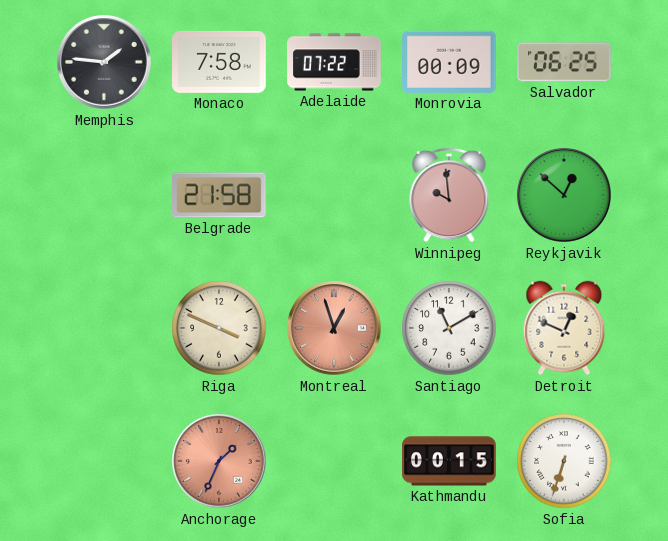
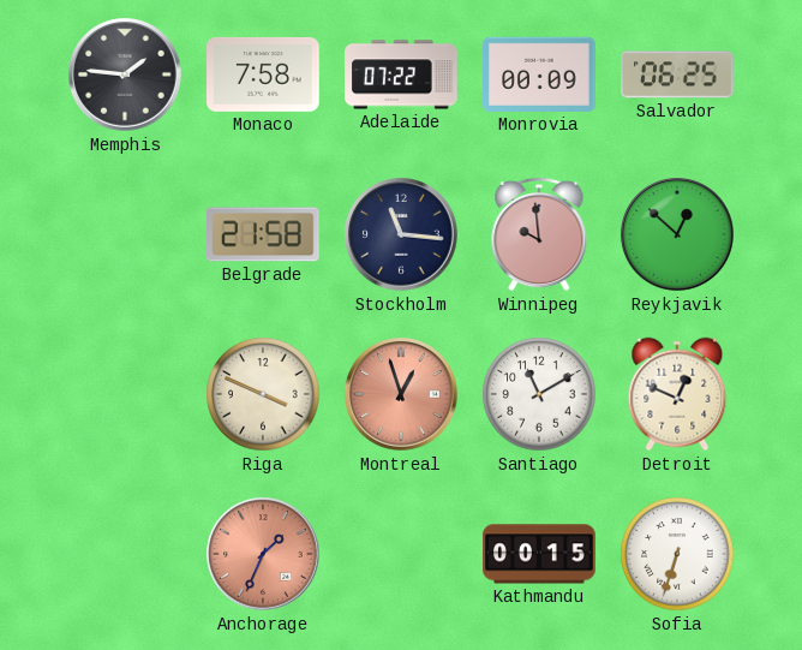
Stockholm: none -> 11:16 (401, 234)
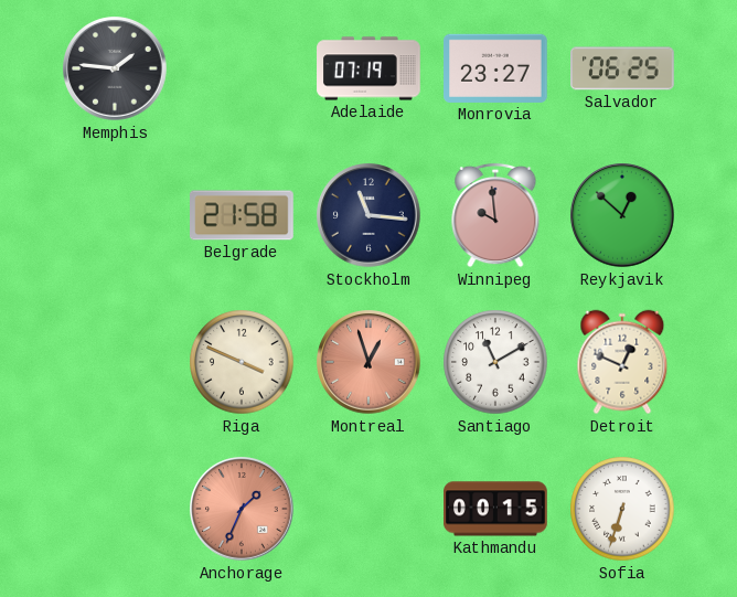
Monaco: 7:58 -> none (264, 74)
Adelaide: 07:22 -> 07:19 (368, 68)
Monrovia: 00:09 -> 23:27 (496, 68)
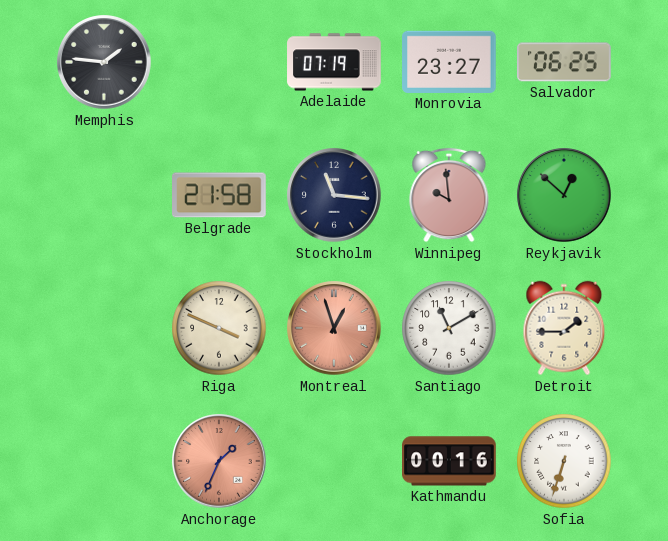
Detroit: 12:49 -> 1:45 (564, 328)
Kathmandu: 00:15 -> 00:16 (450, 461)
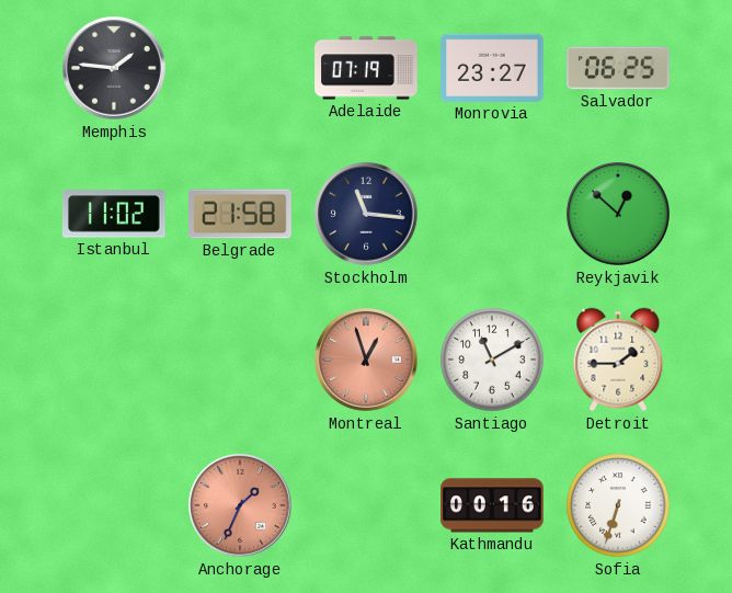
Istanbul: none -> 11:02 (114, 214)
Winnipeg: 9:59 -> none (449, 195)
Riga: 3:49 -> none (219, 328)
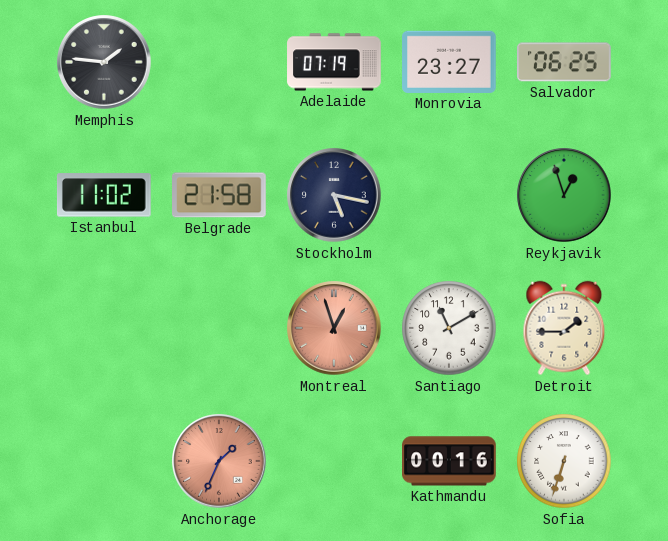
Stockholm: 11:16 -> 5:17 (334, 195)
Reykjavik: 12:52 -> 12:57 (564, 195)
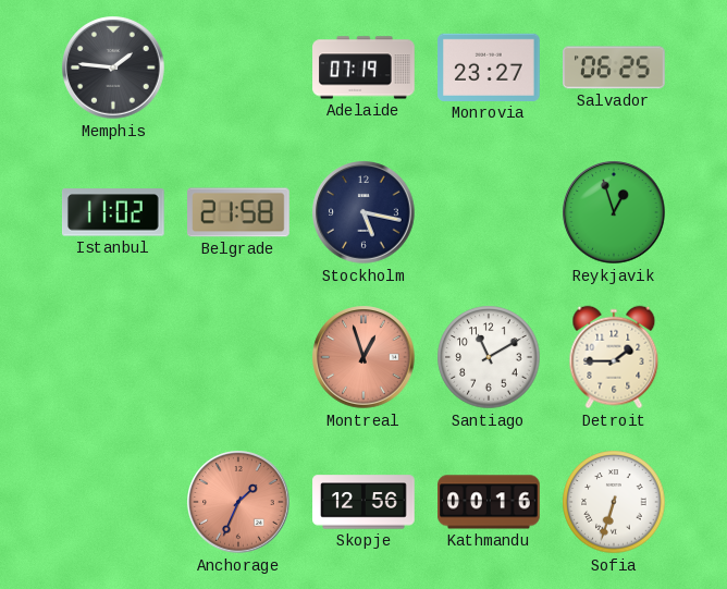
Skopje: none -> 12:56 (363, 502)
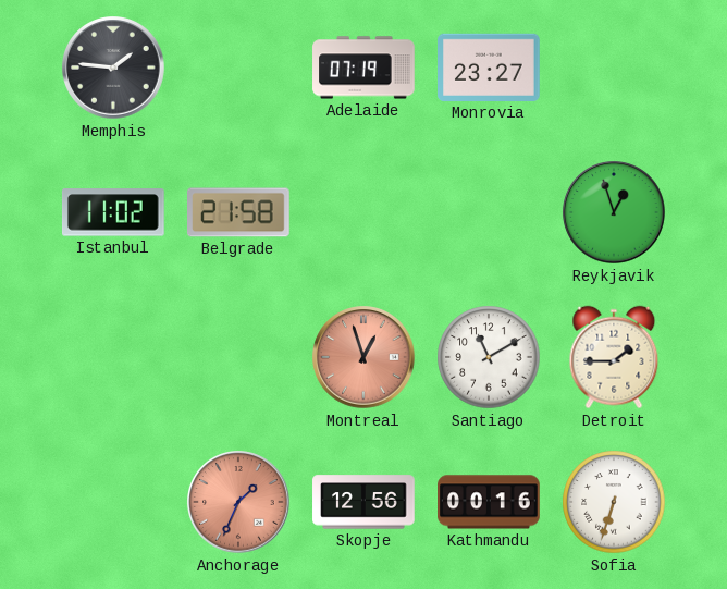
Salvador: 06:25 -> none (615, 68)
Stockholm: 5:17 -> none (363, 212)
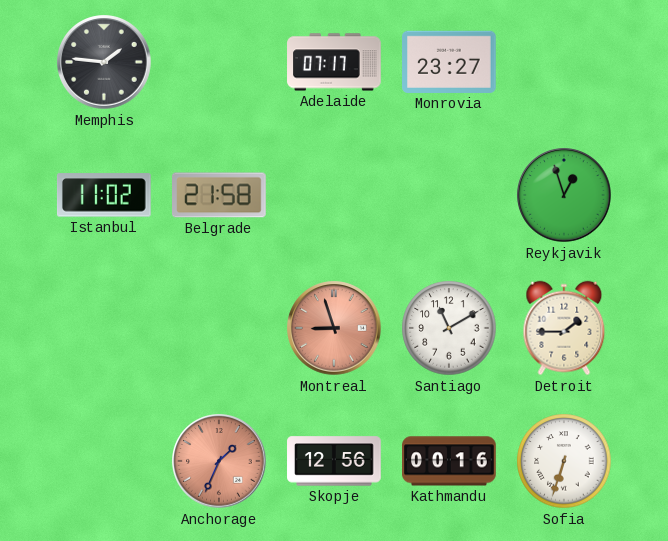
Adelaide: 07:19 -> 07:17 (334, 62)
Montreal: 12:57 -> 8:57 (334, 328)
